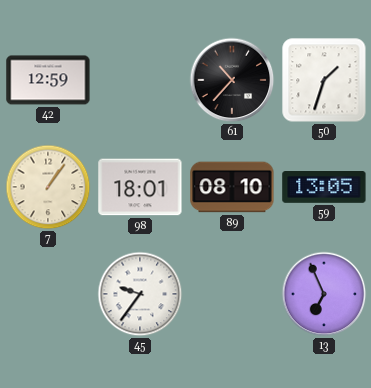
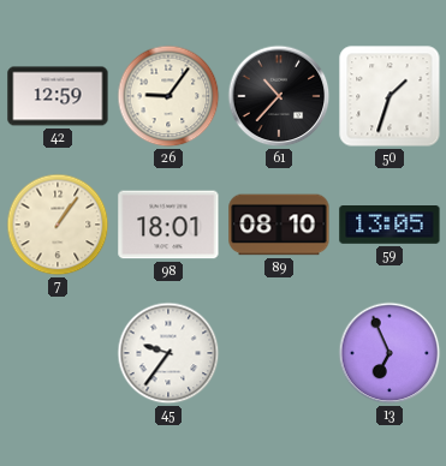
26: none -> 9:06 (168, 96)
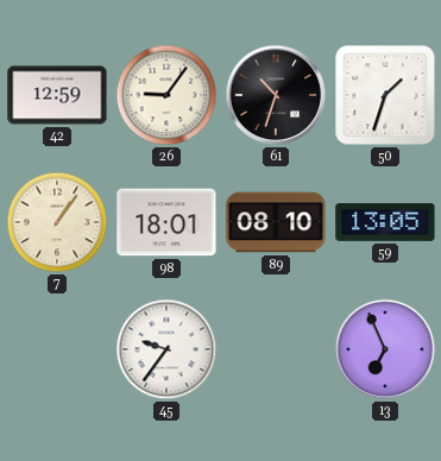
61: 10:37 -> 10:33 (276, 95)
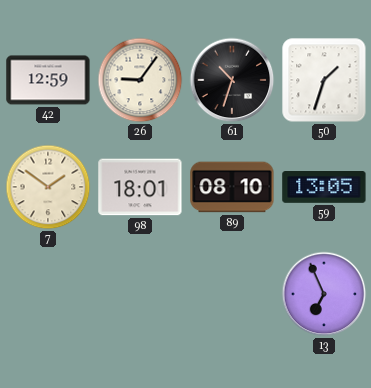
7: 1:06 -> 1:51 (48, 187)
45: 9:36 -> none (166, 349)
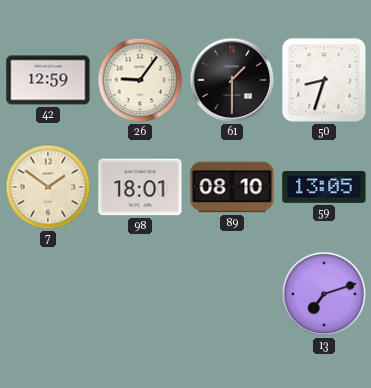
61: 10:33 -> 1:30 (232, 80)
50: 1:33 -> 8:33 (324, 80)
13: 6:56 -> 7:12 (324, 294)
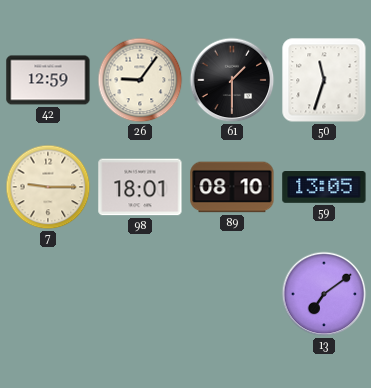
50: 8:33 -> 11:33 (324, 80)
7: 1:51 -> 9:15 (48, 187)
13: 7:12 -> 7:09 (324, 294)
